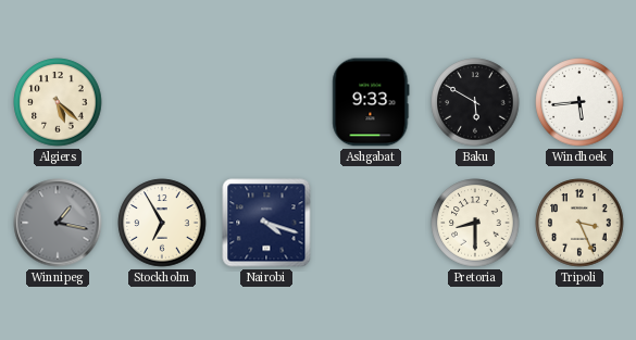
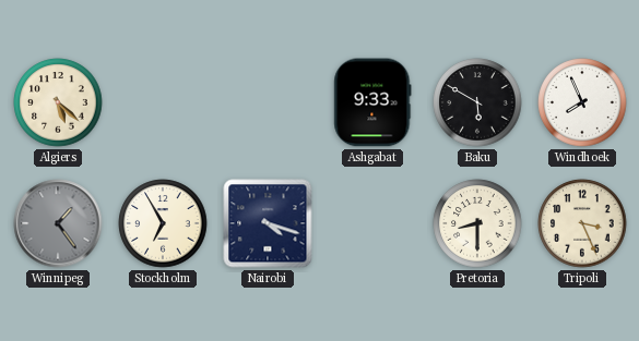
Windhoek: 5:44 -> 7:56 (582, 102)
Winnipeg: 1:17 -> 1:24 (58, 223)
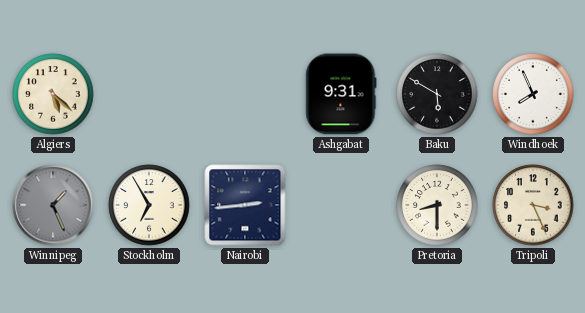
Ashgabat: 9:33 -> 9:31 (341, 94)
Winnipeg: 1:24 -> 1:26 (53, 205)
Nairobi: 4:18 -> 2:44 (245, 205)
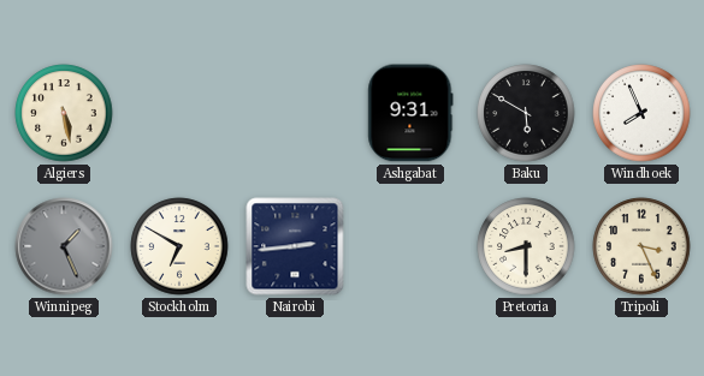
Algiers: 5:22 -> 5:28 (64, 113)
Stockholm: 6:55 -> 6:50 (179, 246)
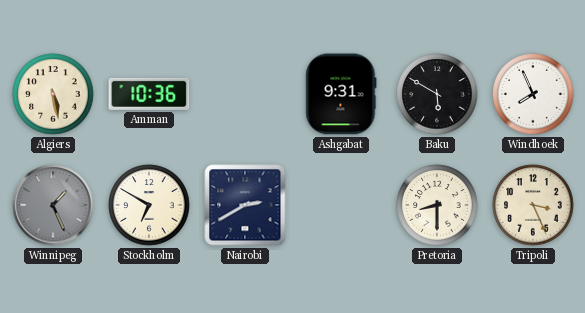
Amman: none -> 10:36 (149, 94)
Nairobi: 2:44 -> 2:40 (245, 205)
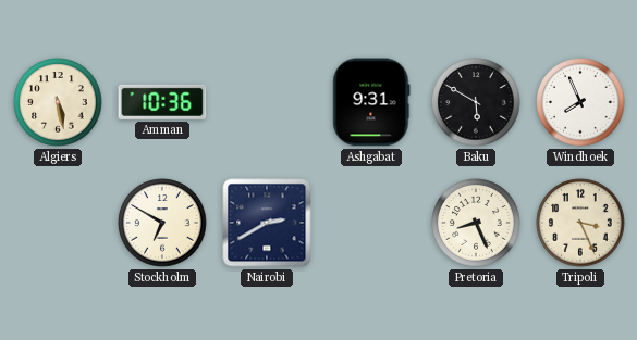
Winnipeg: 1:26 -> none (53, 205)
Pretoria: 8:30 -> 8:26 (476, 223)
